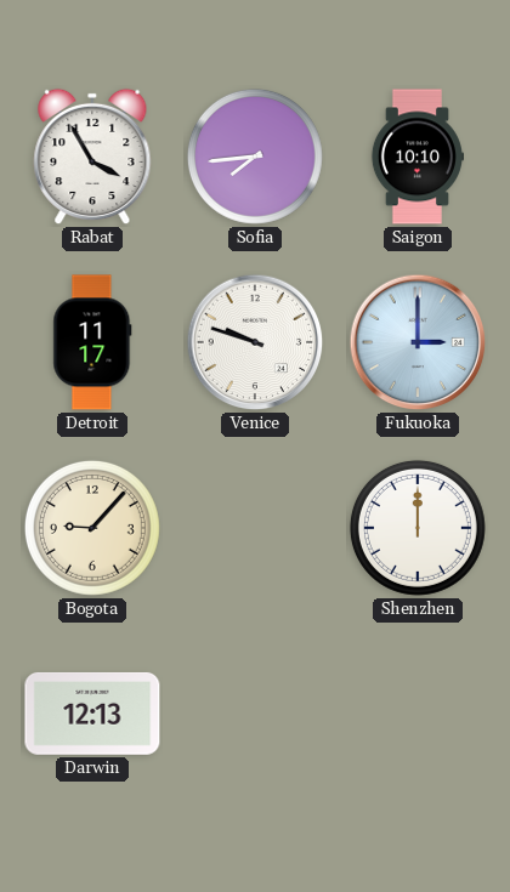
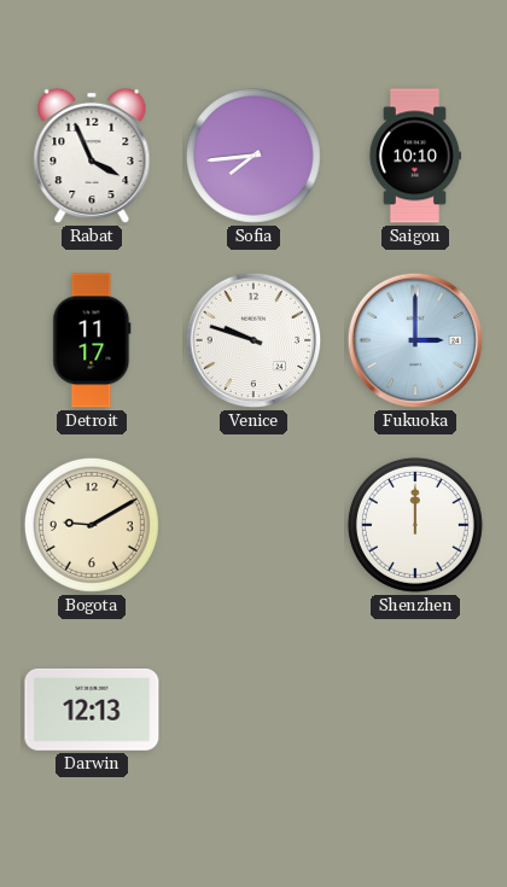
Rabat: 3:55 -> 3:56 (92, 156)
Bogota: 9:07 -> 9:10 (92, 525)
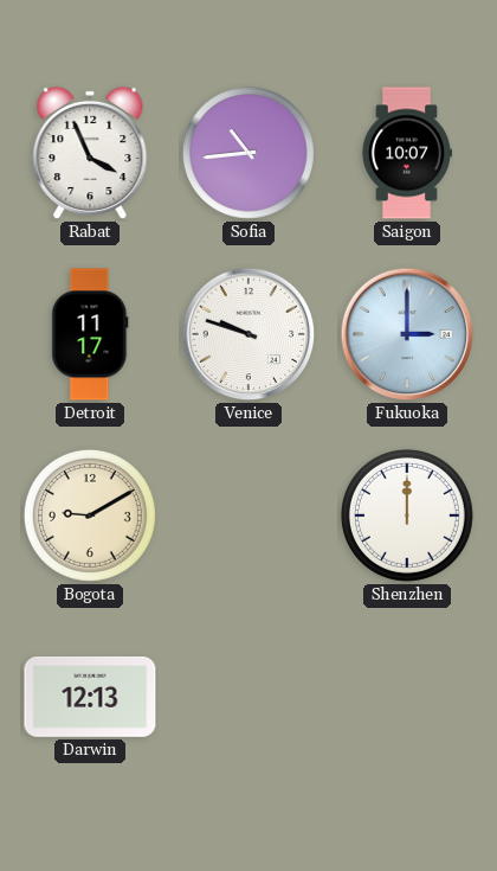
Sofia: 7:44 -> 10:44 (248, 153)
Saigon: 10:10 -> 10:07 (406, 153)
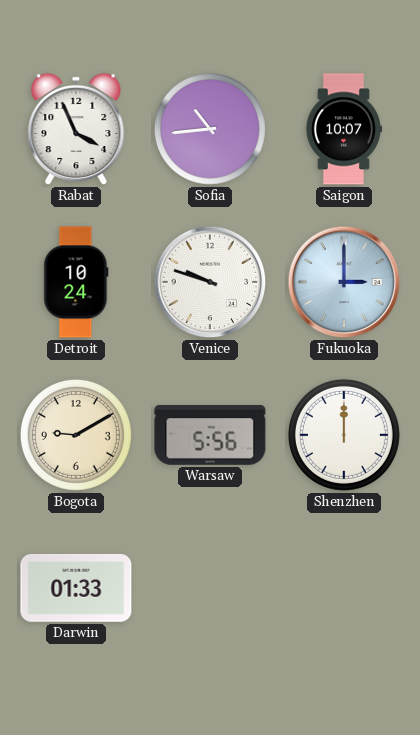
Detroit: 11:17 -> 10:24 (76, 282)
Warsaw: none -> 5:56 (210, 435)
Darwin: 12:13 -> 01:33 (76, 588)
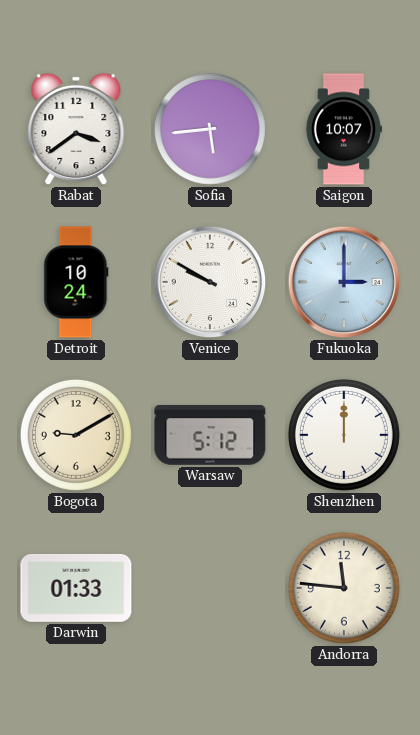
Rabat: 3:56 -> 3:39 (76, 129)
Sofia: 10:44 -> 5:44 (210, 129)
Venice: 9:48 -> 9:50 (210, 282)
Warsaw: 5:56 -> 5:12 (210, 435)
Andorra: none -> 11:46 (344, 588)
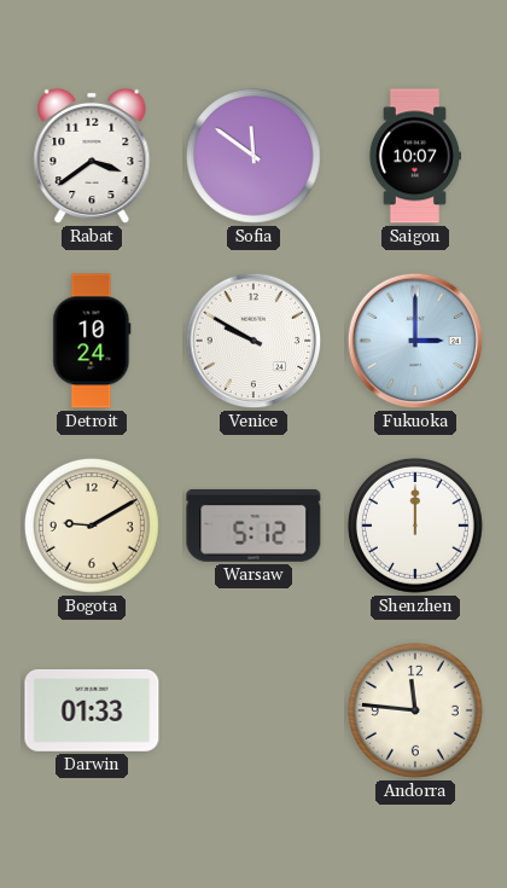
Sofia: 5:44 -> 11:51 (253, 156)
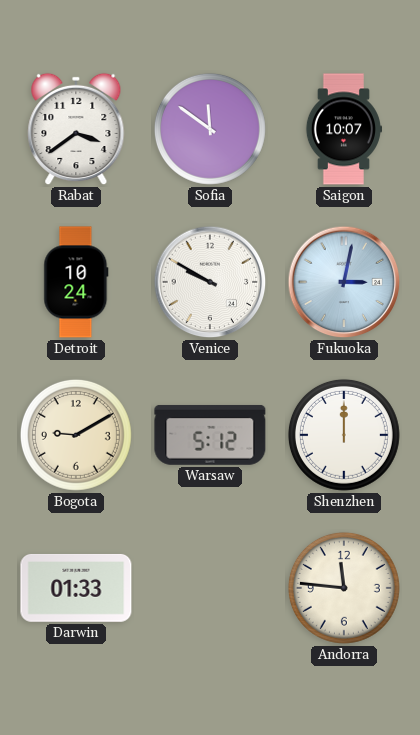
Fukuoka: 3:00 -> 3:02 (344, 282)
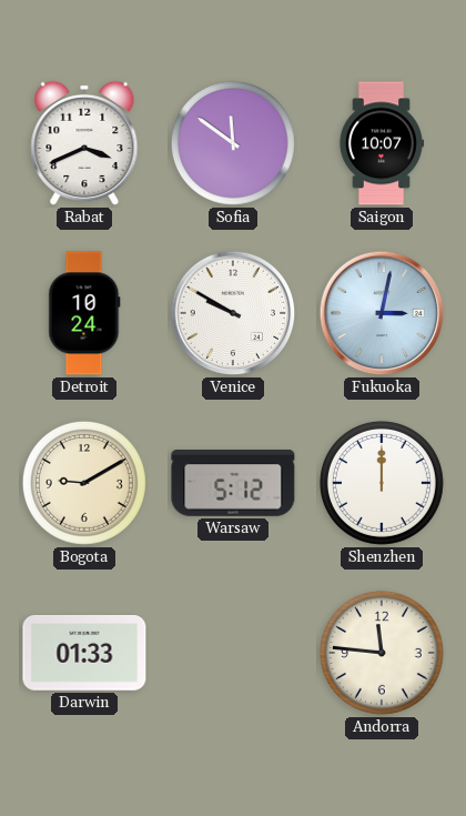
Rabat: 3:39 -> 3:41 (84, 143)
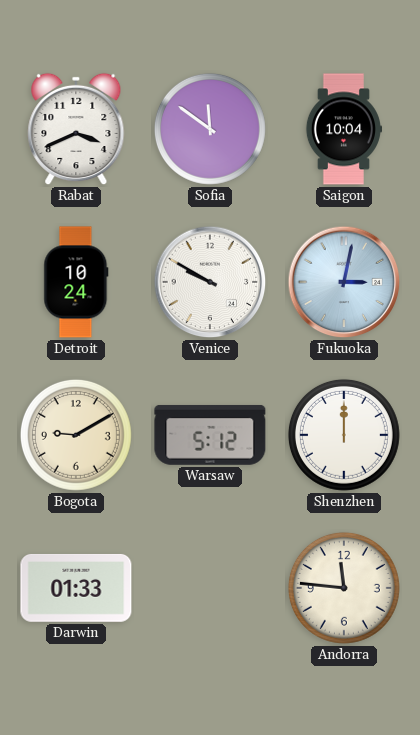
Saigon: 10:07 -> 10:04 (343, 129)
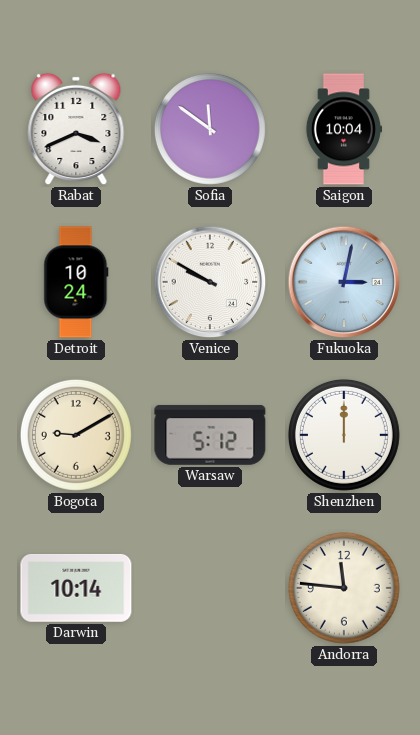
Darwin: 01:33 -> 10:14 (76, 588)
